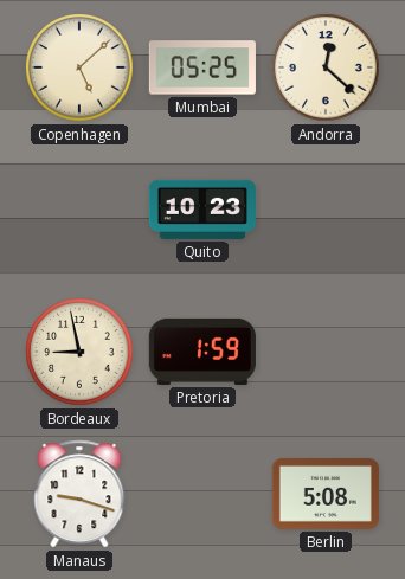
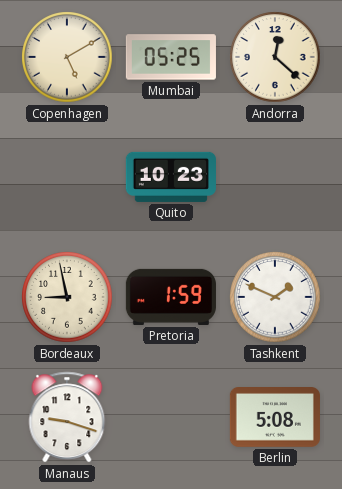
Copenhagen: 5:08 -> 5:10 (67, 57)
Tashkent: none -> 1:49 (275, 297)
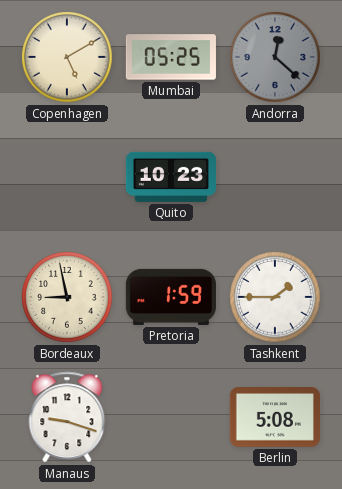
Andorra dial: cream -> grey (275, 57)
Tashkent: 1:49 -> 1:45 (275, 297)
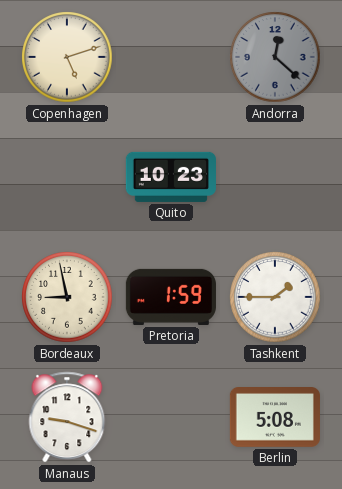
Copenhagen: 5:10 -> 5:12 (67, 57)
Mumbai: 05:25 -> none (171, 57)
